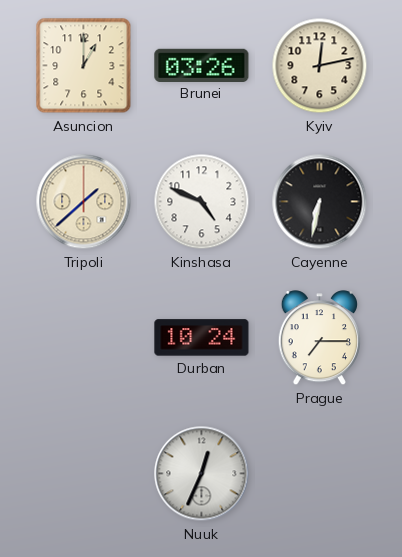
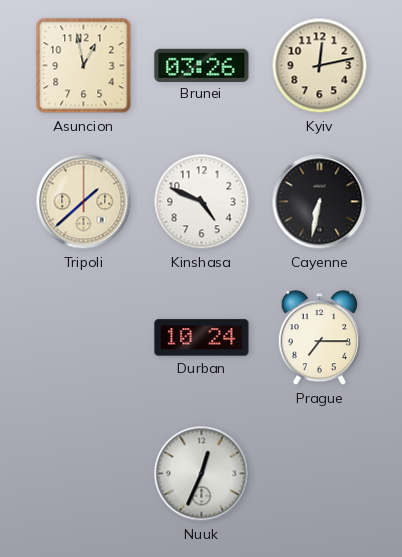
Asuncion: 1:00 -> 12:58 (84, 66)
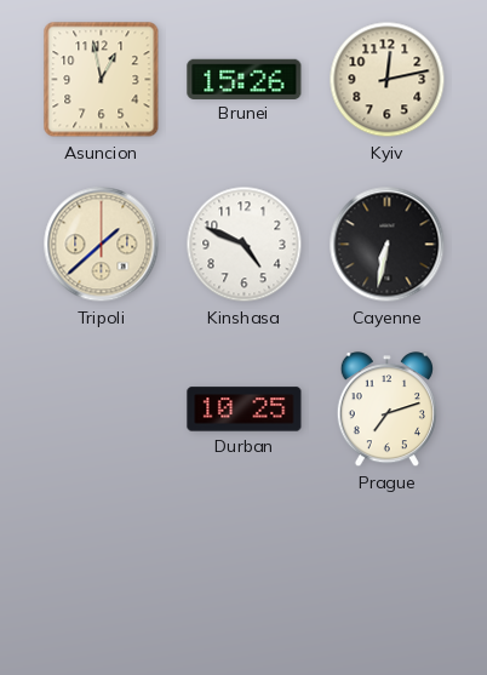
Brunei: 03:26 -> 15:26 (245, 79)
Durban: 10:24 -> 10:25 (245, 410)
Prague: 7:15 -> 7:12 (386, 410)
Nuuk: 12:34 -> none (202, 474)
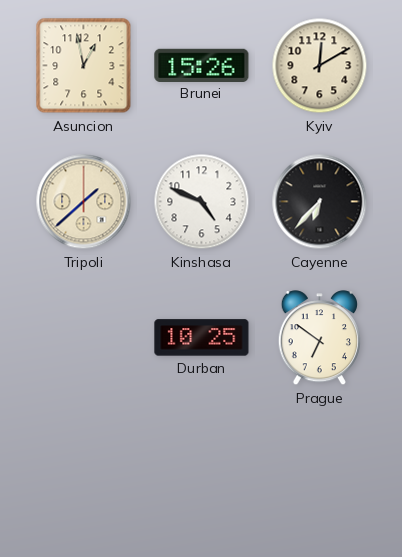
Kyiv: 12:13 -> 12:10 (320, 66)
Cayenne: 6:32 -> 6:37 (320, 202)
Prague: 7:12 -> 6:51 (319, 338)
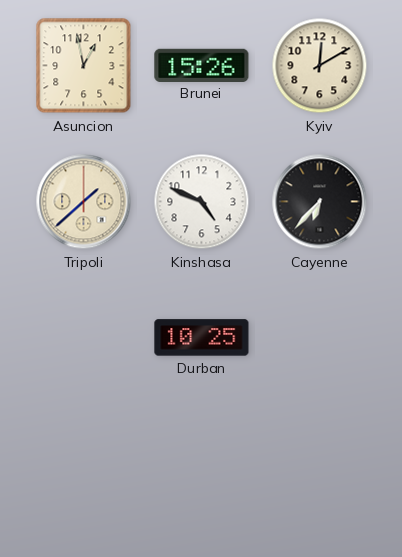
Prague: 6:51 -> none (319, 338)
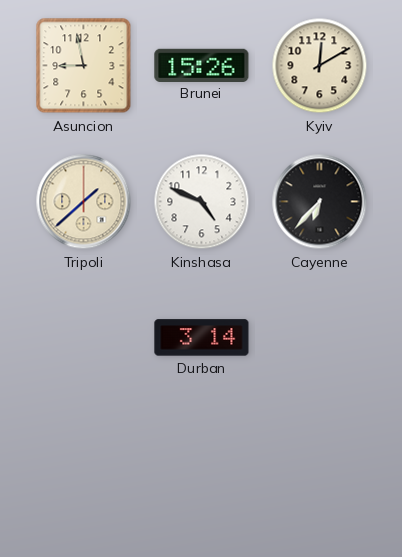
Asuncion: 12:58 -> 8:58 (84, 66)
Durban: 10:25 -> 3:14 (202, 338)
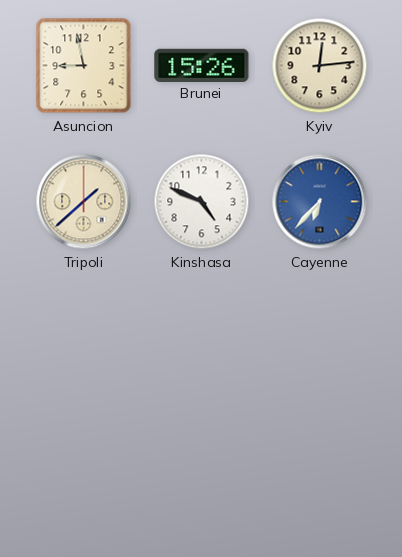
Kyiv: 12:10 -> 12:14 (320, 66)
Cayenne dial: black -> blue (320, 202)
Durban: 3:14 -> none (202, 338)
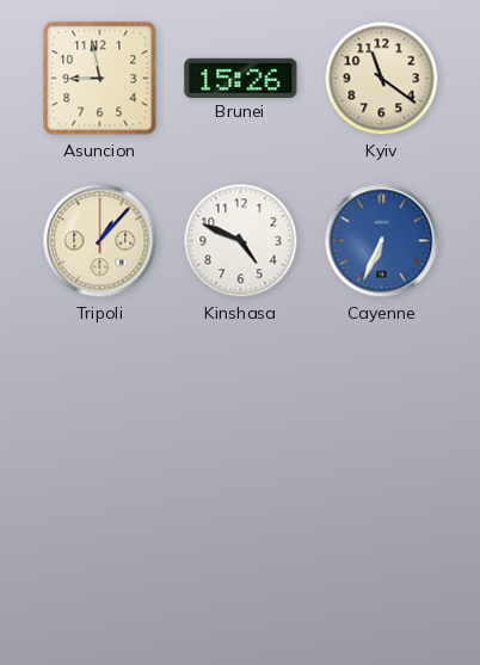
Kyiv: 12:14 -> 11:21 (382, 79)
Tripoli: 1:38 -> 1:07 (100, 241)
Cayenne: 6:37 -> 6:34 (382, 241)
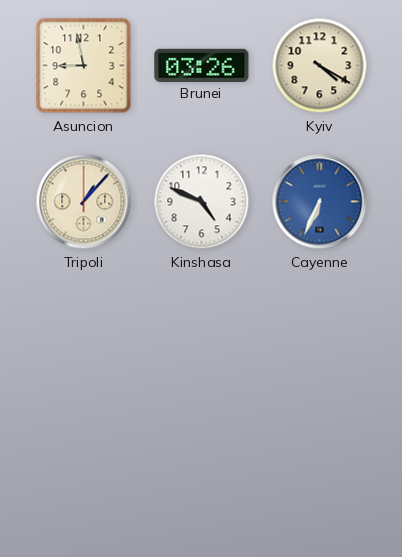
Brunei: 15:26 -> 03:26 (202, 65)
Kyiv: 11:21 -> 4:20 (320, 66)
